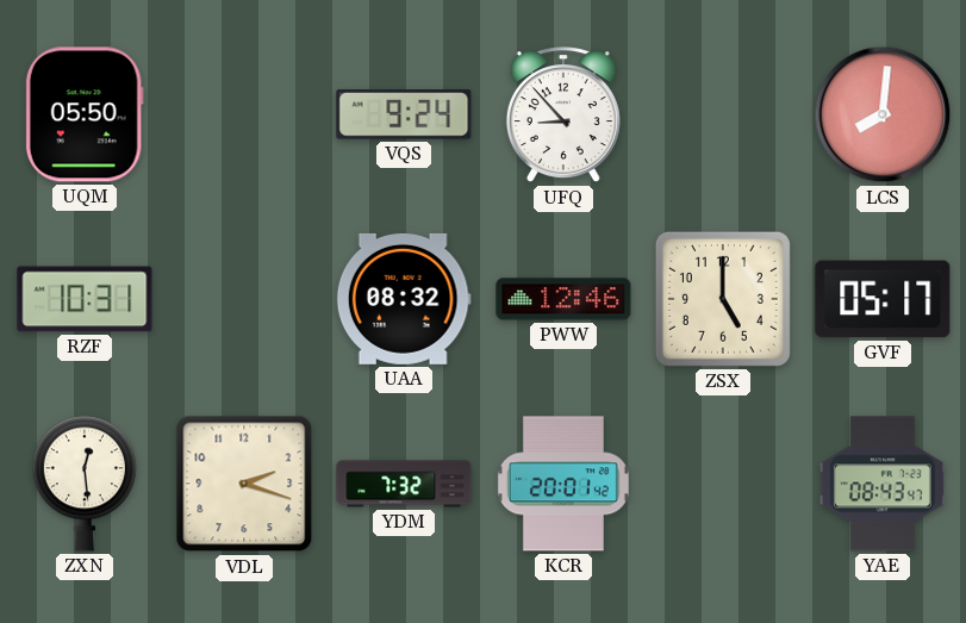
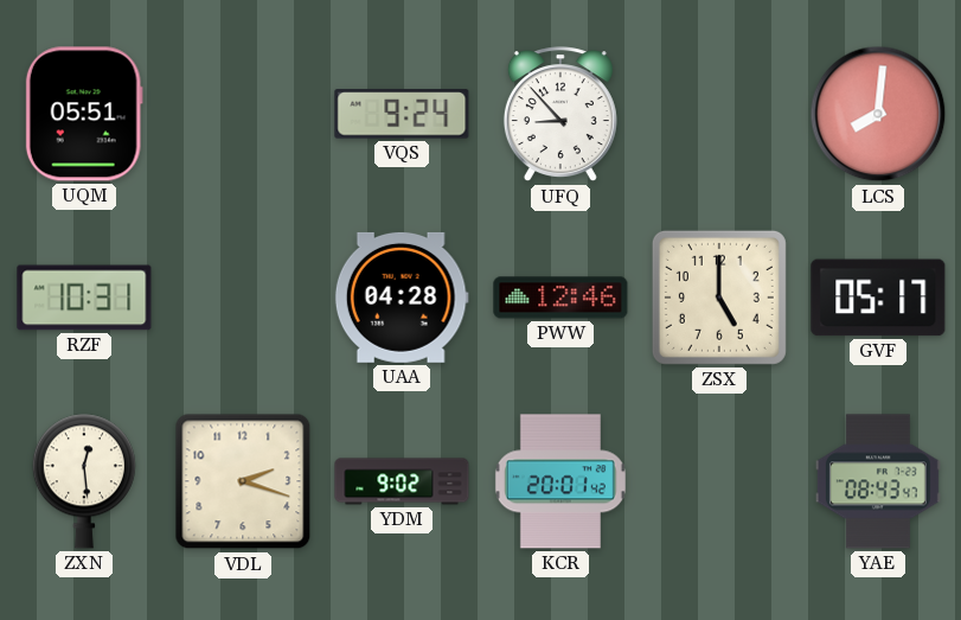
UQM: 05:50 -> 05:51 (84, 114)
UAA: 08:32 -> 04:28 (402, 298)
YDM: 7:32 -> 9:02 (402, 481)
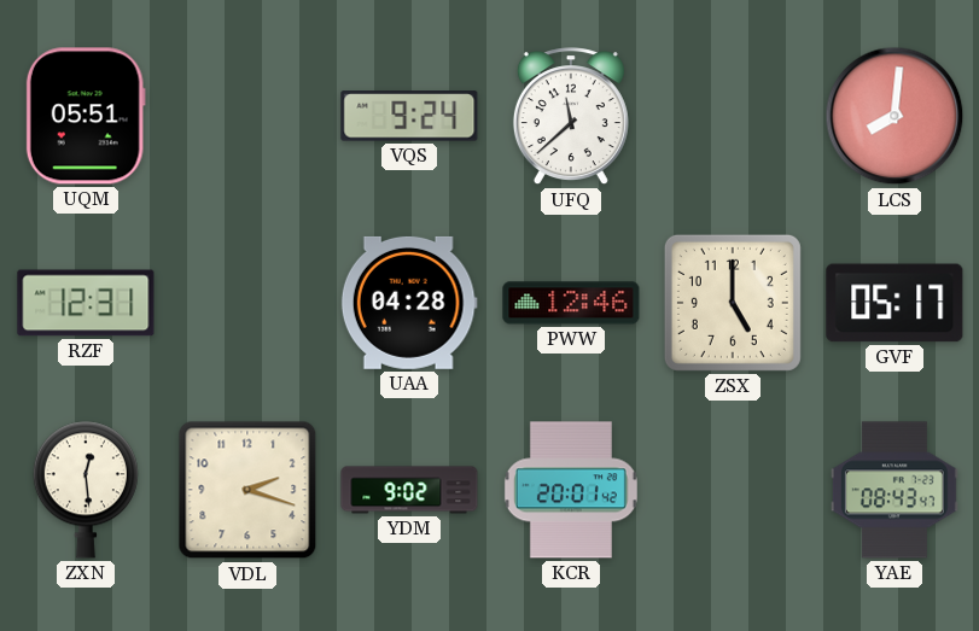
UFQ: 8:53 -> 11:38 (571, 117)
RZF: 10:31 -> 12:31 (86, 303)
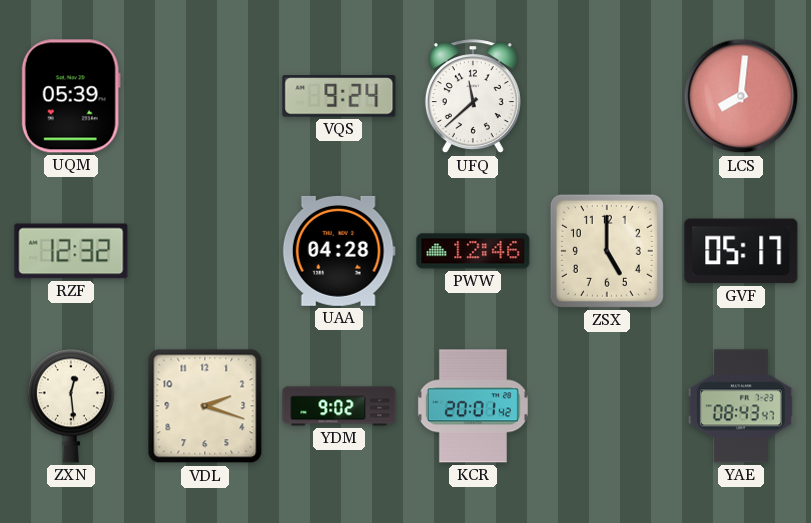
UQM: 05:51 -> 05:39 (71, 96)
RZF: 12:31 -> 12:32 (71, 251)
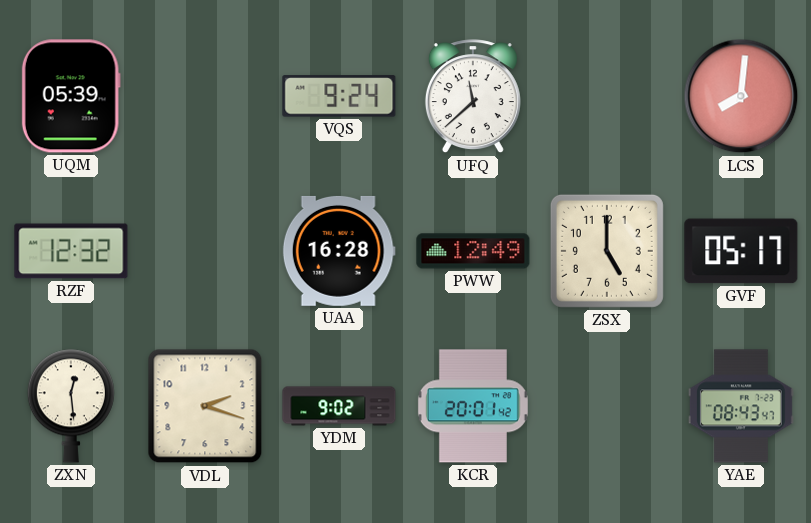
UAA: 04:28 -> 16:28 (339, 251)
PWW: 12:46 -> 12:49 (473, 251)
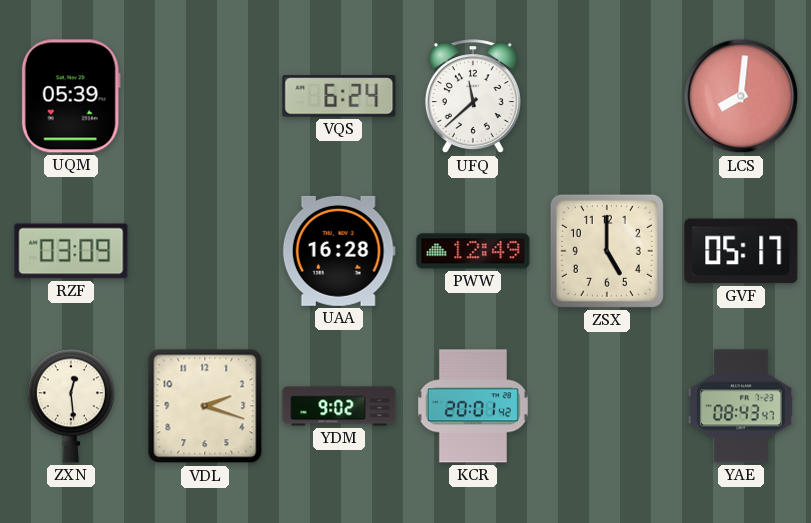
VQS: 9:24 -> 6:24 (339, 96)
RZF: 12:32 -> 03:09 (71, 251)
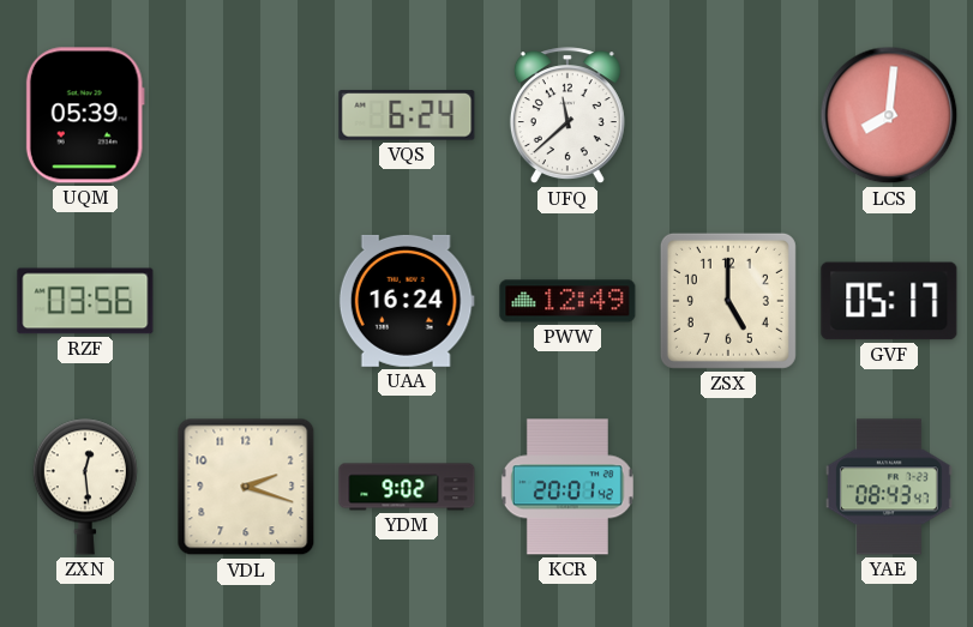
RZF: 03:09 -> 03:56 (85, 301)
UAA: 16:28 -> 16:24 (407, 301)
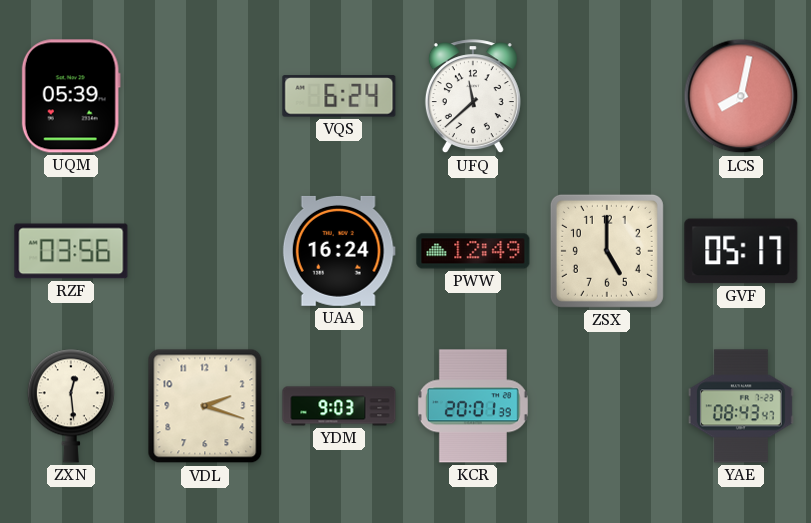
LCS: 8:01 -> 8:02 (741, 96)
YDM: 9:02 -> 9:03 (339, 406)
KCR: 20:01:42 -> 20:01:39 (473, 406)
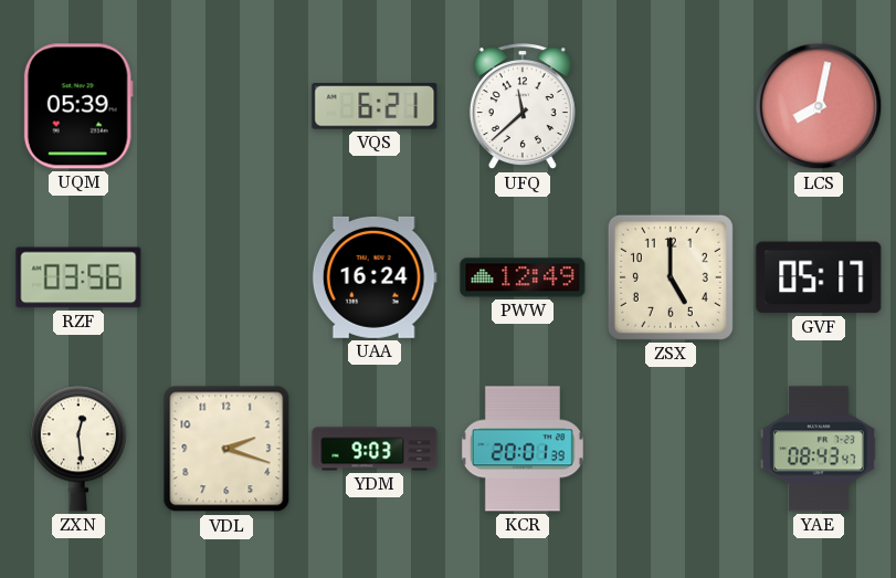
VQS: 6:24 -> 6:21 (375, 106)
